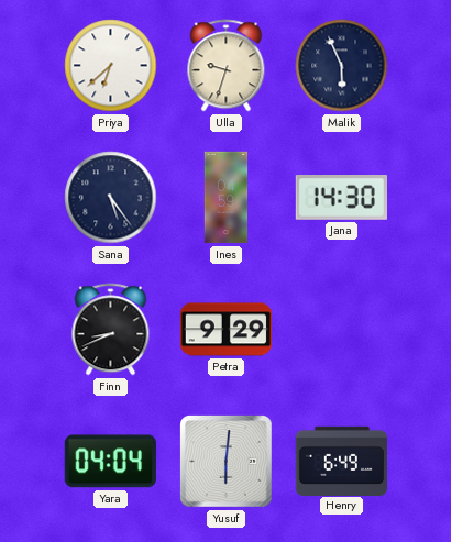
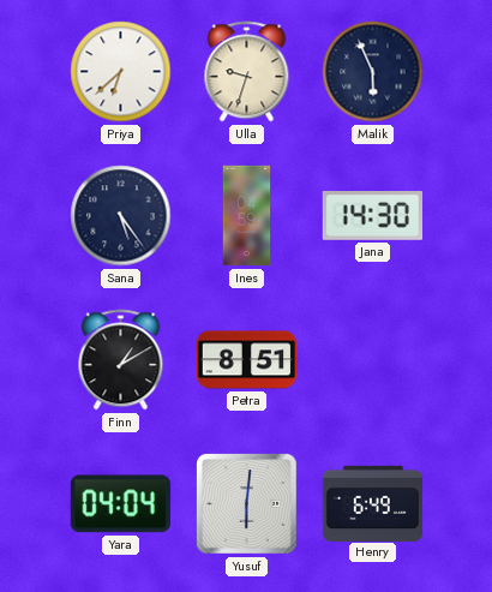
Finn: 8:41 -> 1:10 (121, 360)
Petra: 9:29 -> 8:51 (247, 360)
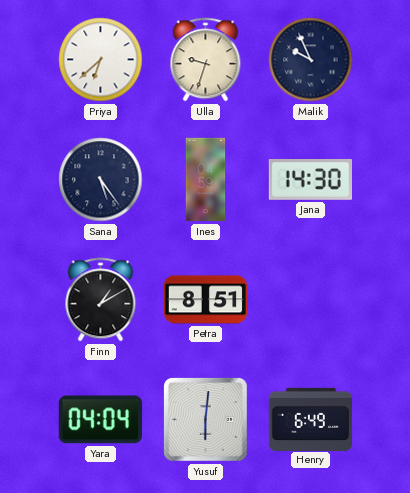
Malik: 5:56 -> 9:56 (311, 60)
